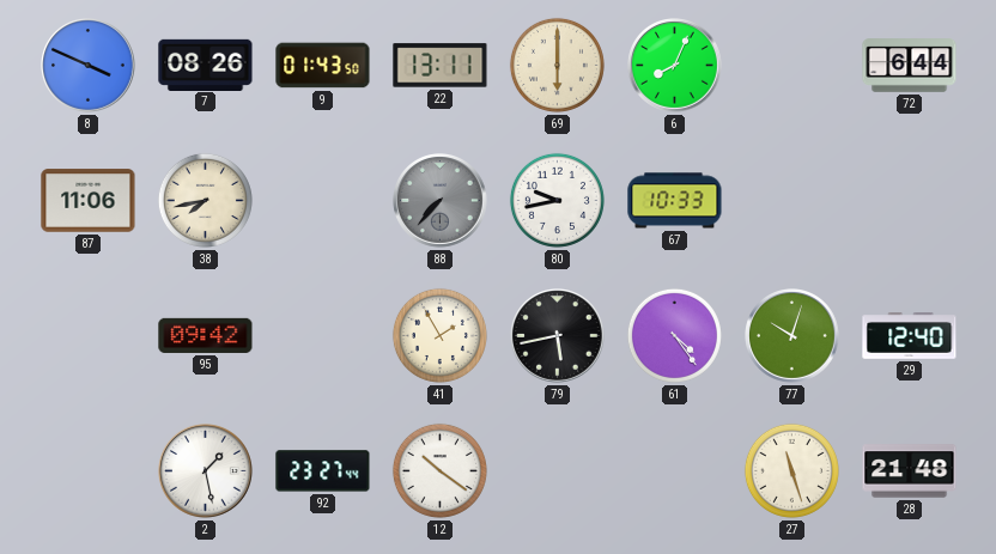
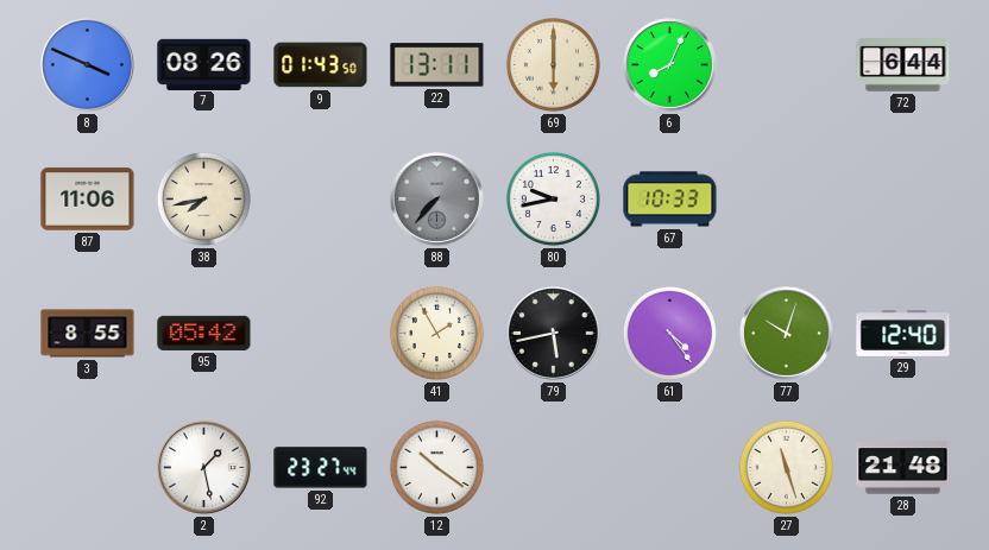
3: none -> 8:55 (88, 334)
95: 09:42 -> 05:42 (204, 333)
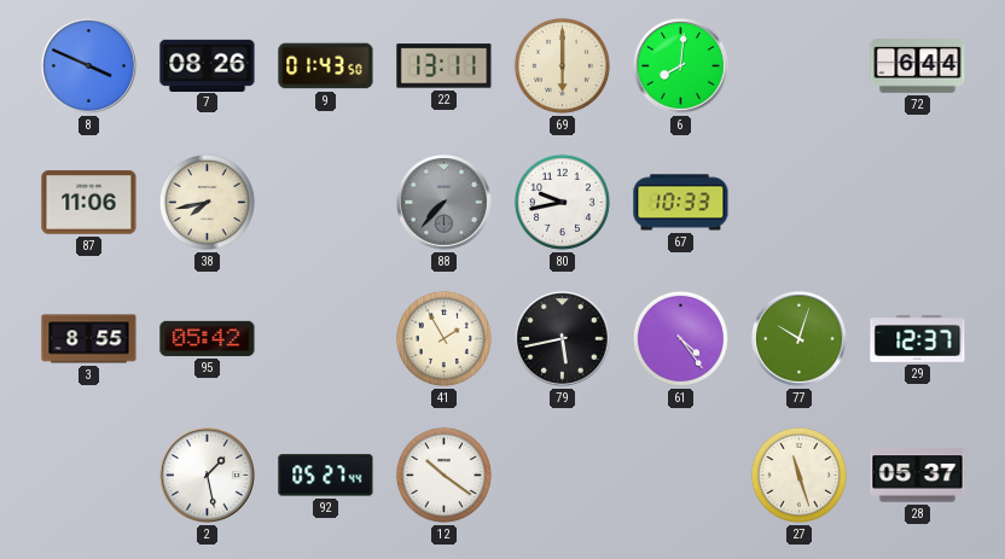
6: 8:04 -> 8:01 (681, 66)
29: 12:40 -> 12:37 (918, 339)
92: 23:27 -> 05:27 (326, 476)
28: 21:48 -> 05:37 (918, 476)
